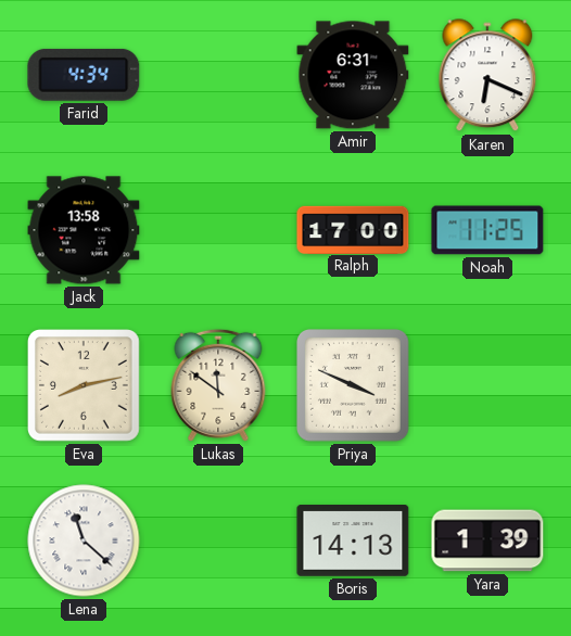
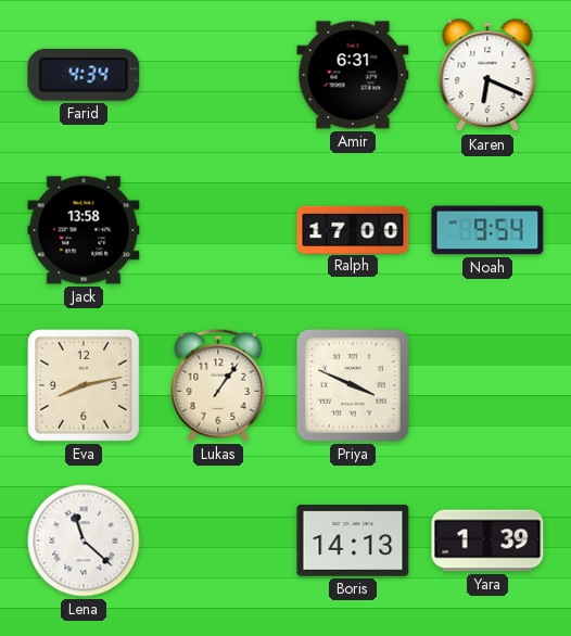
Noah: 11:25 -> 9:54 (487, 230)
Lukas: 11:51 -> 1:06 (218, 385)
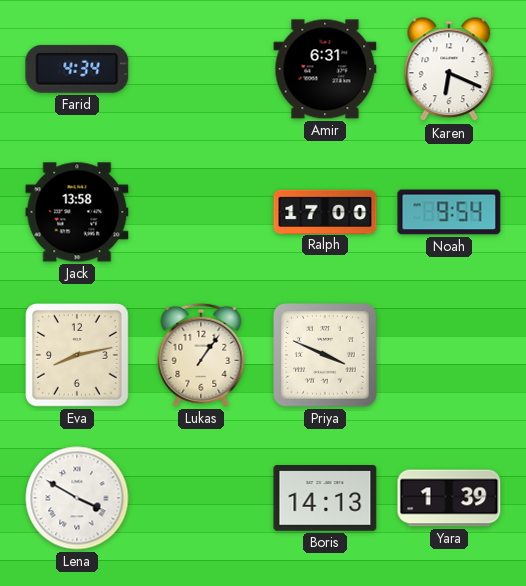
Lena: 11:22 -> 3:50 (77, 498)
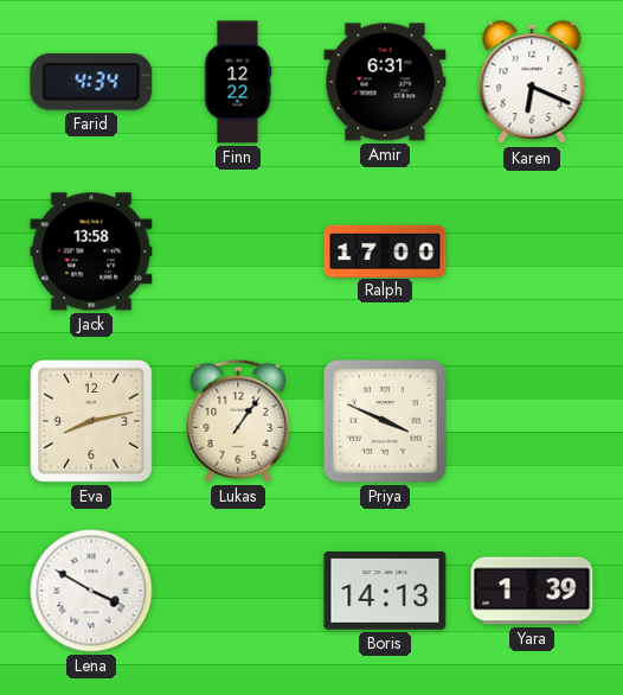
Finn: none -> 12:22 (238, 82)
Noah: 9:54 -> none (449, 212)
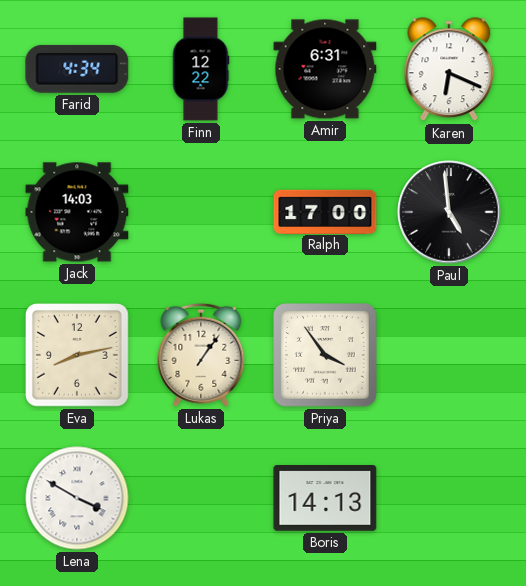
Jack: 13:58 -> 14:03 (77, 212)
Paul: none -> 4:59 (449, 212)
Priya: 3:49 -> 3:54 (326, 356)
Yara: 1:39 -> none (532, 591)
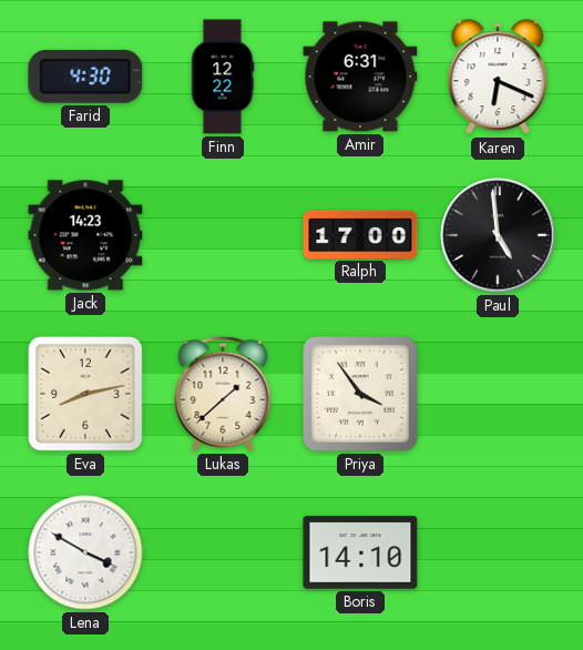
Farid: 4:34 -> 4:30 (85, 77)
Jack: 14:03 -> 14:23 (85, 235)
Lukas: 1:06 -> 1:38 (223, 394)
Boris: 14:13 -> 14:10 (360, 552)
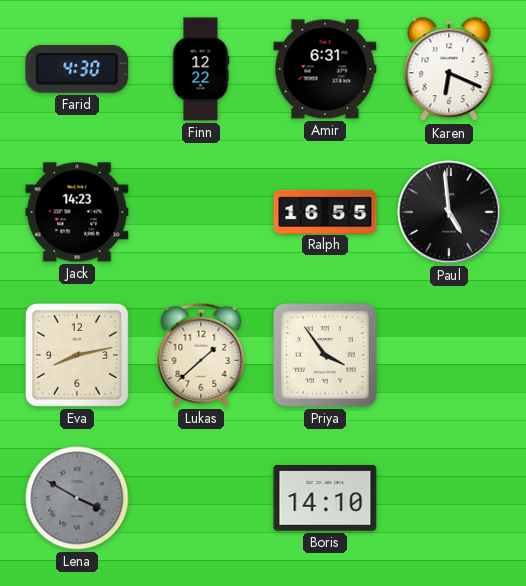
Ralph: 17:00 -> 16:55 (325, 211)
Lena dial: white -> grey (77, 498)
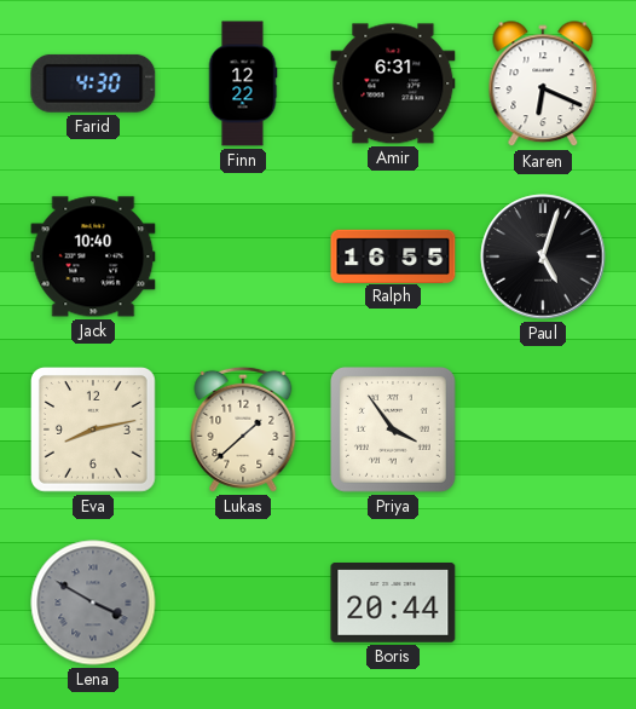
Jack: 14:23 -> 10:40 (93, 256)
Paul: 4:59 -> 5:03 (543, 256)
Boris: 14:10 -> 20:44 (393, 603)
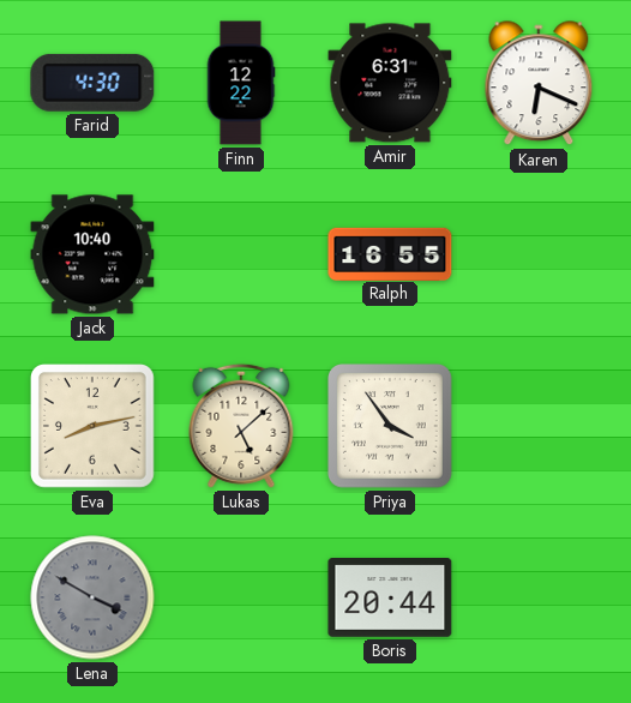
Paul: 5:03 -> none (543, 256)
Lukas: 1:38 -> 5:08 (241, 426)
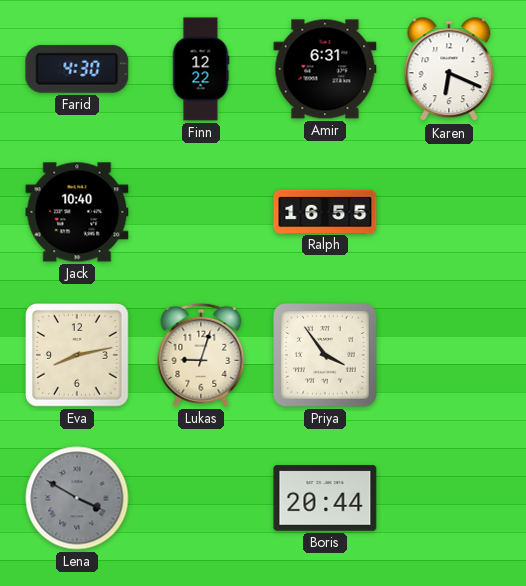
Lukas: 5:08 -> 9:03 (201, 355)
